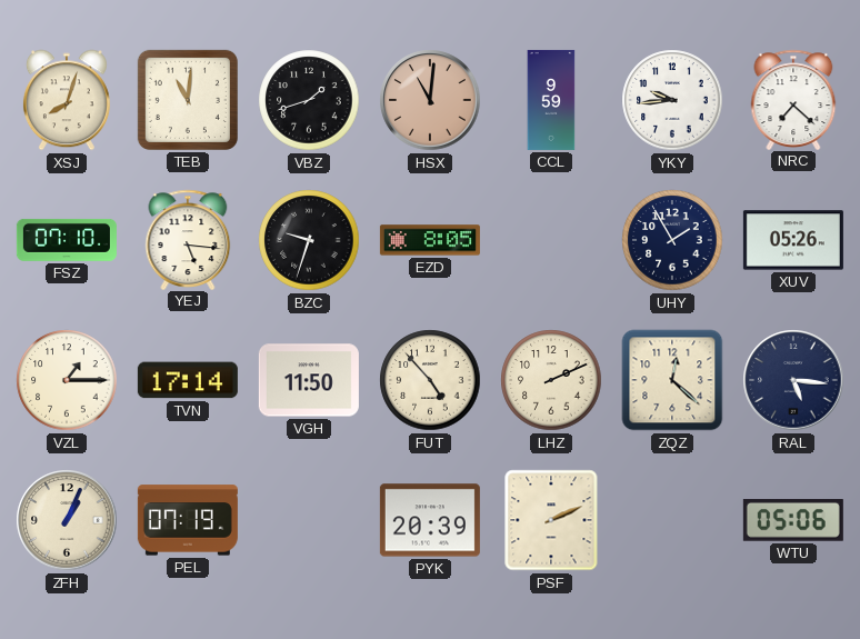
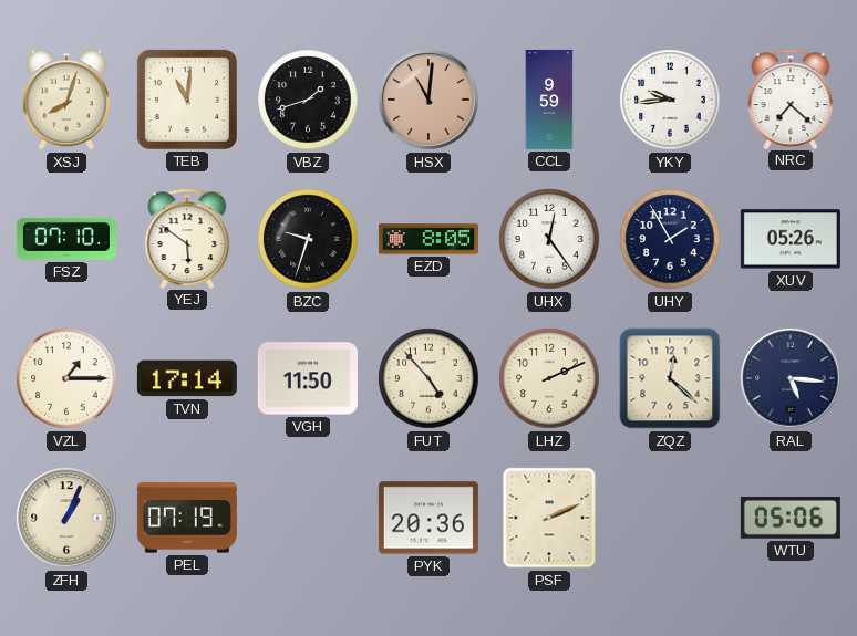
YEJ: 5:16 -> 5:51 (187, 238)
UHX: none -> 12:24 (549, 239)
PYK: 20:39 -> 20:36 (428, 518)
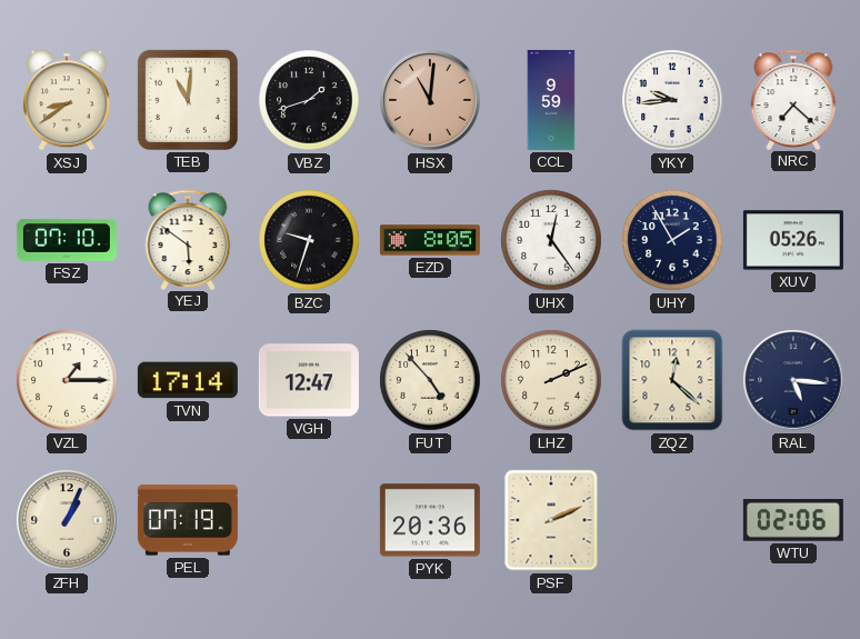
XSJ: 8:03 -> 8:39 (67, 100)
VGH: 11:50 -> 12:47 (309, 380)
WTU: 05:06 -> 02:06 (793, 521)
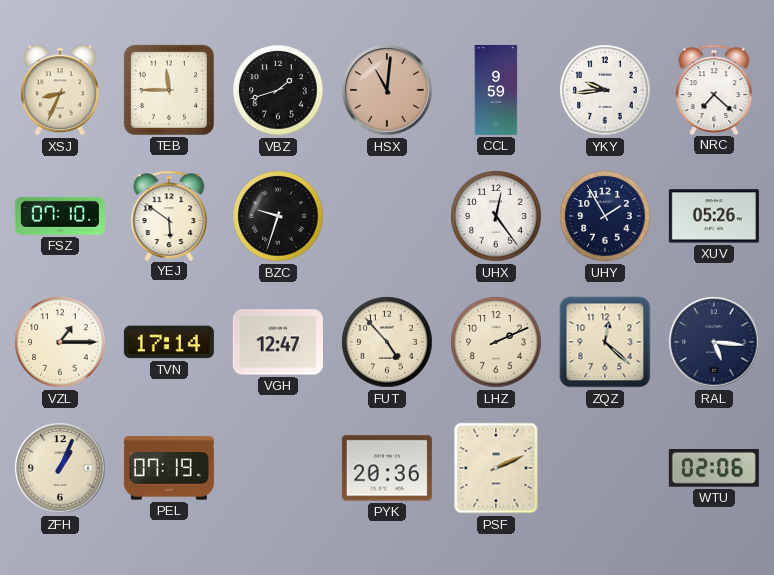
XSJ: 8:39 -> 8:34 (60, 90)
TEB: 11:01 -> 11:45 (169, 90)
EZD: 8:05 -> none (430, 240)
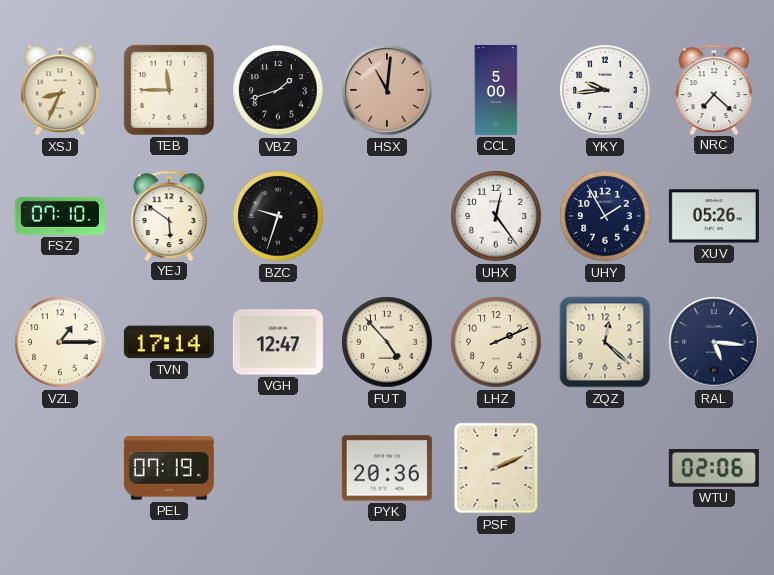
CCL: 9:59 -> 5:00 (496, 90)
ZFH: 1:04 -> none (60, 468)
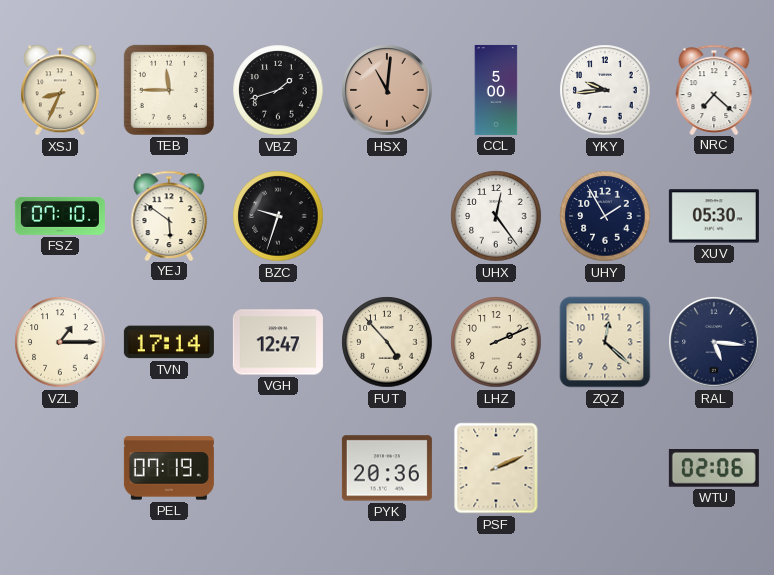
XUV: 05:26 -> 05:30 (714, 216)
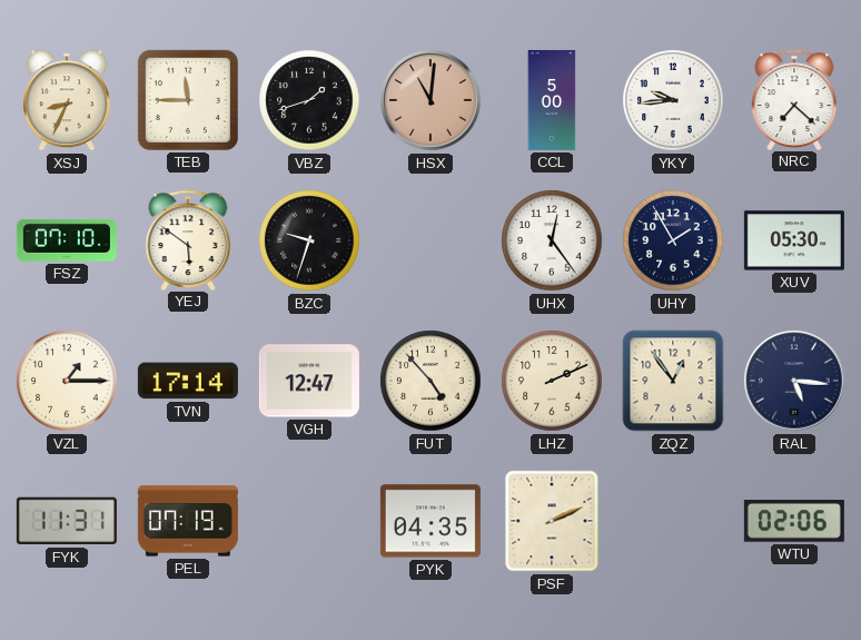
ZQZ: 12:22 -> 12:54 (673, 381)
FYK: none -> 11:31 (67, 521)
PYK: 20:36 -> 04:35 (430, 521)
